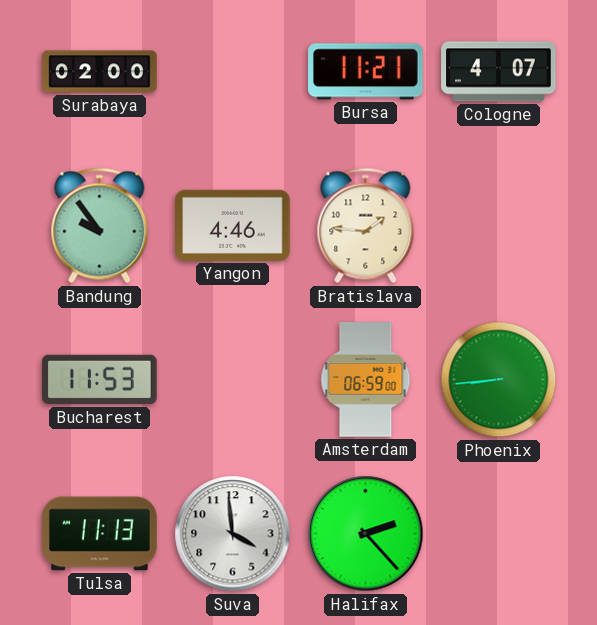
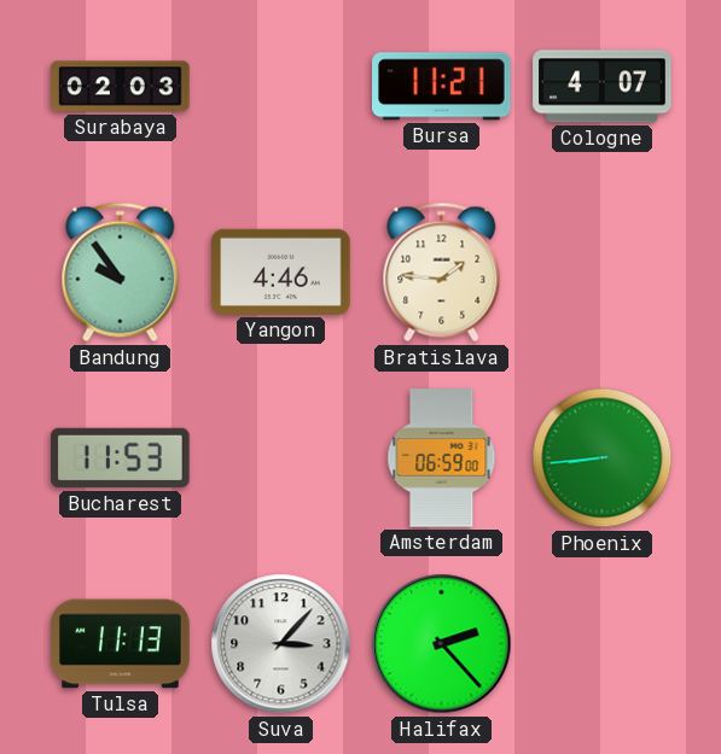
Surabaya: 02:00 -> 02:03 (121, 87)
Suva: 3:59 -> 3:07 (281, 644)
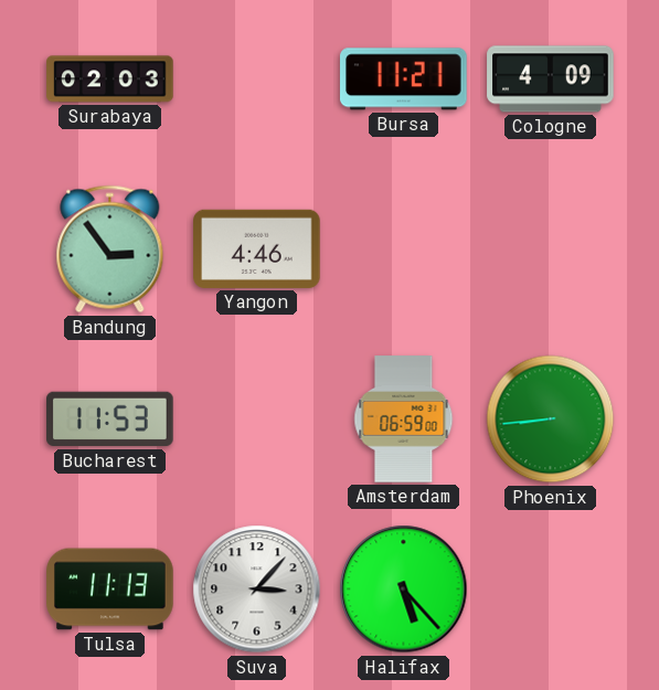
Cologne: 4:07 -> 4:09 (551, 79)
Bandung: 9:54 -> 2:54 (110, 250)
Bratislava: 1:46 -> none (442, 273)
Halifax: 2:23 -> 5:23 (404, 590)
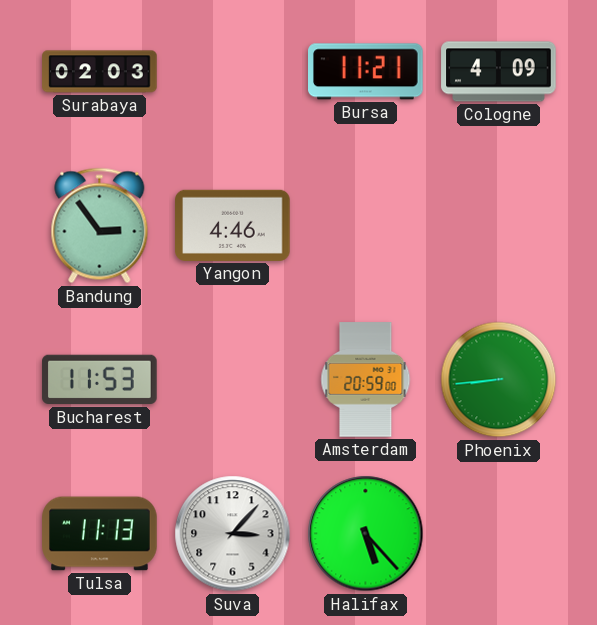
Amsterdam: 06:59 -> 20:59 (366, 380)
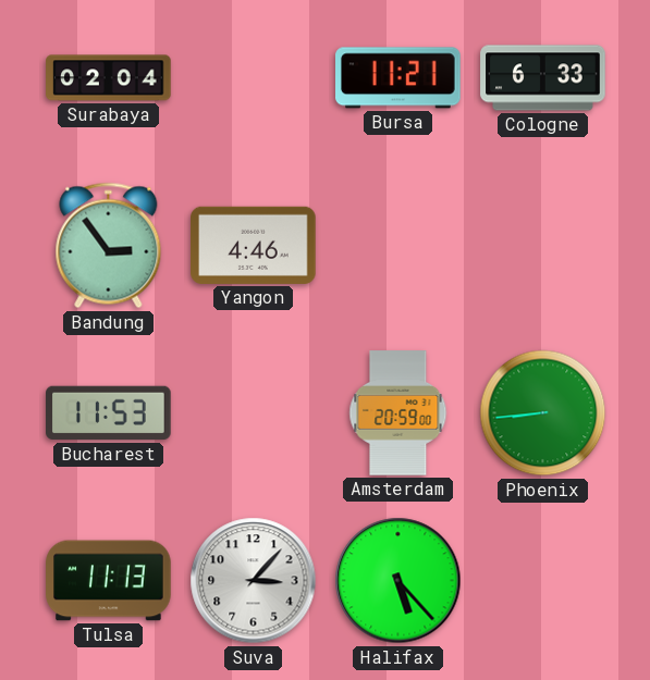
Surabaya: 02:03 -> 02:04 (109, 78)
Cologne: 4:09 -> 6:33 (543, 78)
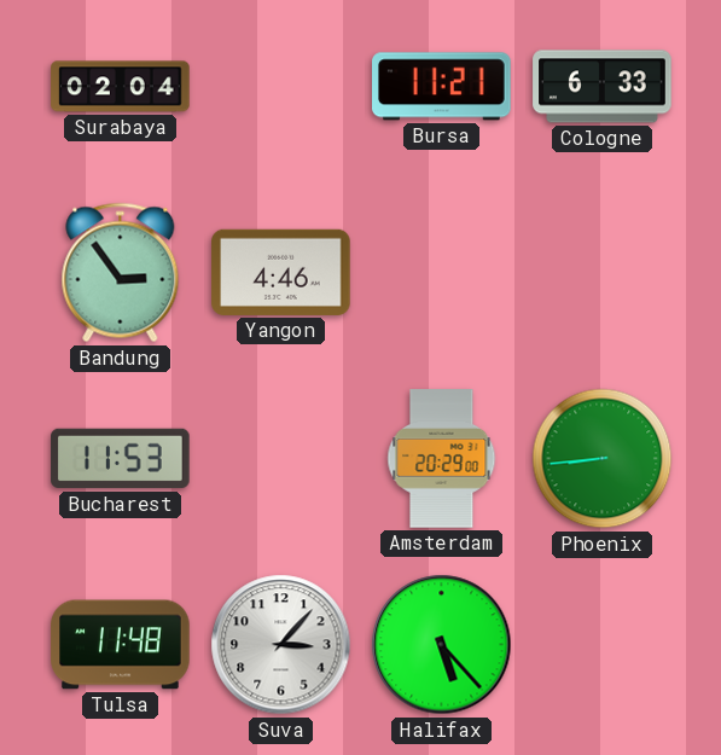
Amsterdam: 20:59 -> 20:29 (442, 459)
Tulsa: 11:13 -> 11:48 (121, 645)
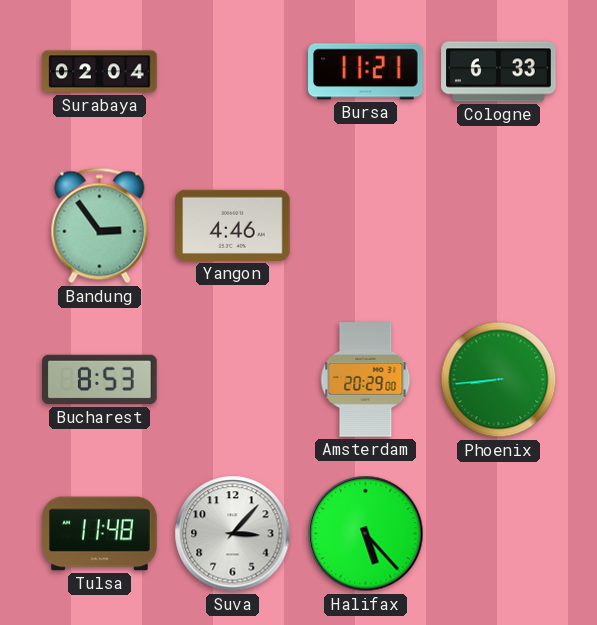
Bucharest: 11:53 -> 8:53 (100, 380)
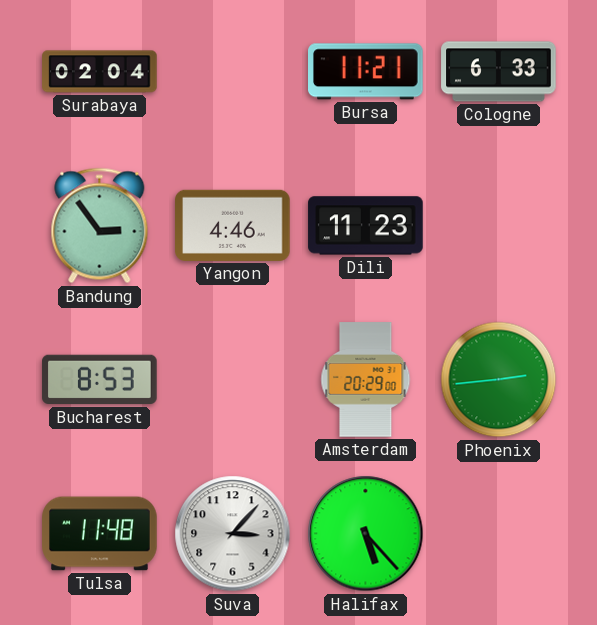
Dili: none -> 11:23 (366, 226)
Phoenix: 8:44 -> 2:44 (499, 380)
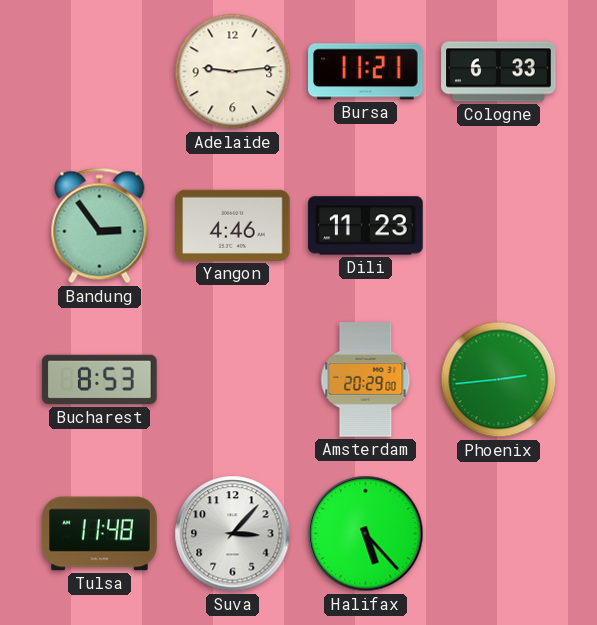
Surabaya: 02:04 -> none (100, 72)
Adelaide: none -> 9:14 (233, 72)
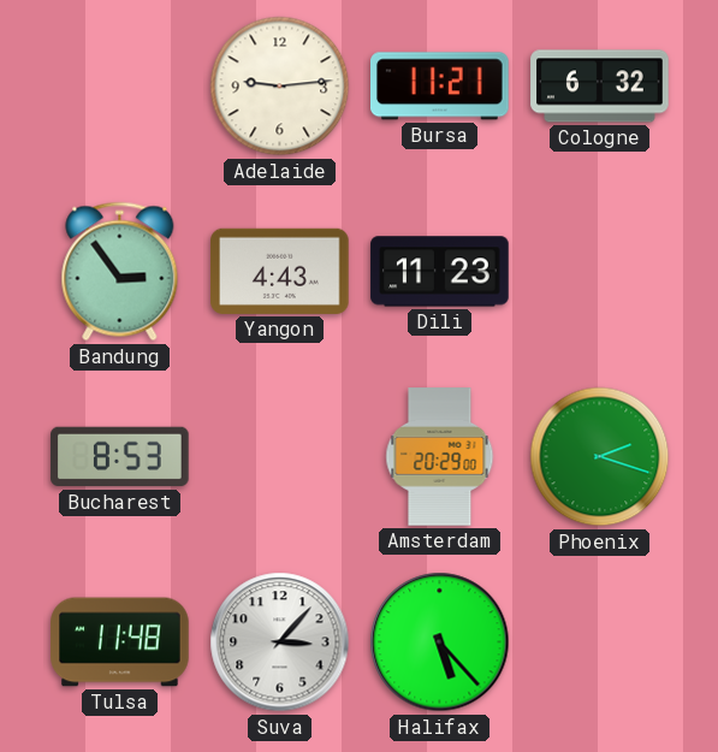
Cologne: 6:33 -> 6:32 (600, 87)
Yangon: 4:46 -> 4:43 (280, 271)
Phoenix: 2:44 -> 2:18 (600, 457)
